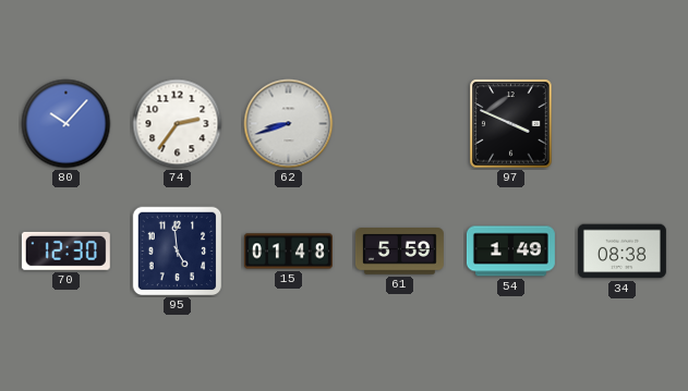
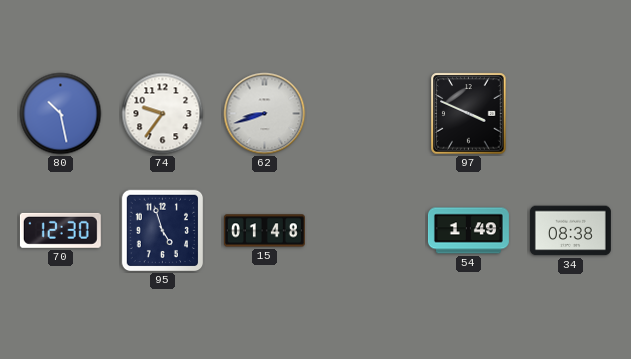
80: 10:07 -> 10:28 (61, 114)
74: 2:36 -> 9:36 (163, 114)
95: 4:59 -> 4:57 (163, 231)
61: 5:59 -> none (399, 252)
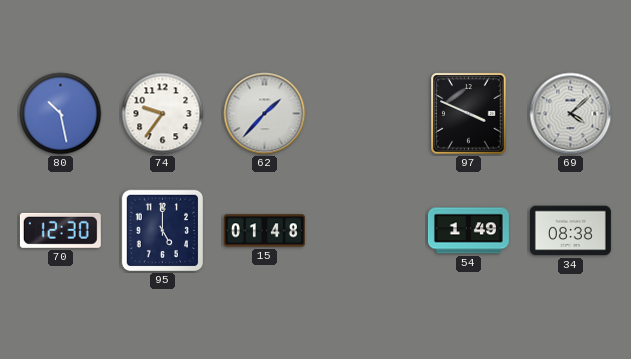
62: 8:42 -> 1:37 (265, 114)
69: none -> 4:08 (571, 114)
95: 4:57 -> 5:00 (163, 231)
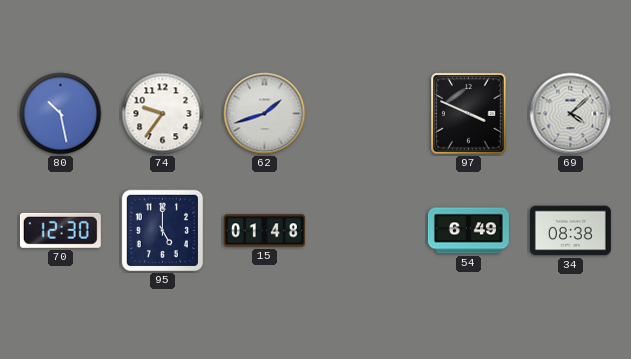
62: 1:37 -> 1:42 (265, 114)
54: 1:49 -> 6:49 (468, 231)
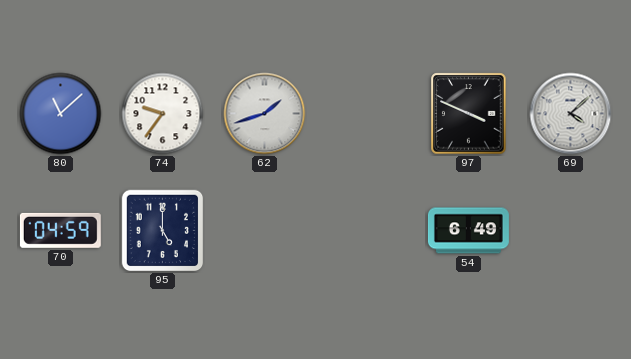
80: 10:28 -> 11:08 (61, 114)
70: 12:30 -> 04:59 (60, 230)
15: 01:48 -> none (264, 231)
34: 08:38 -> none (570, 231)
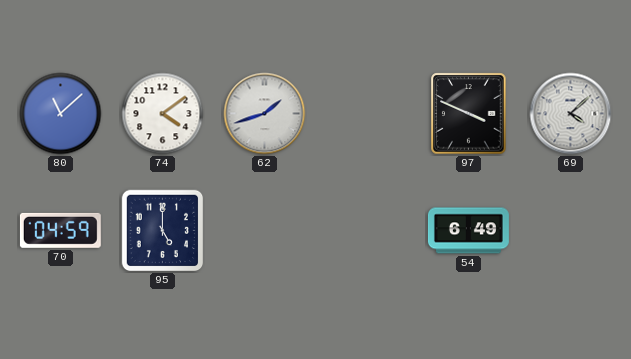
74: 9:36 -> 4:09 (163, 114)
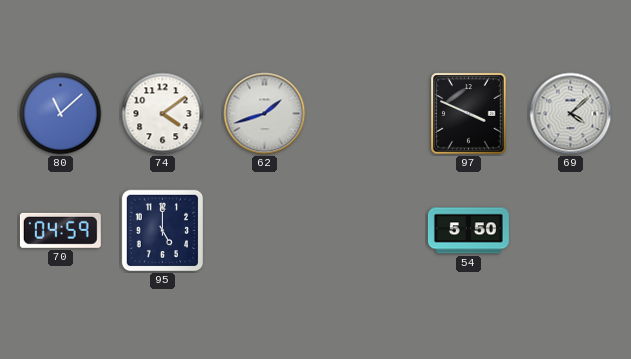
54: 6:49 -> 5:50 (468, 231)
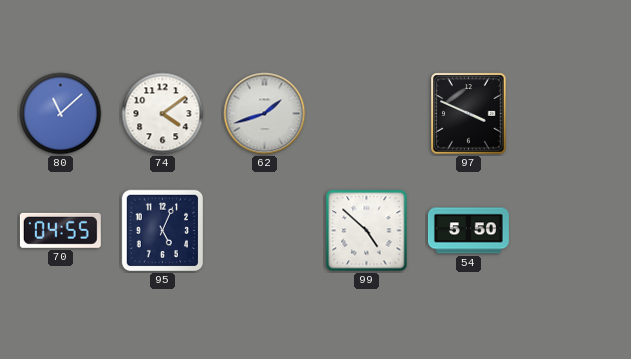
69: 4:08 -> none (571, 114)
70: 04:59 -> 04:55 (60, 230)
95: 5:00 -> 5:04 (163, 231)
99: none -> 4:52 (367, 231)
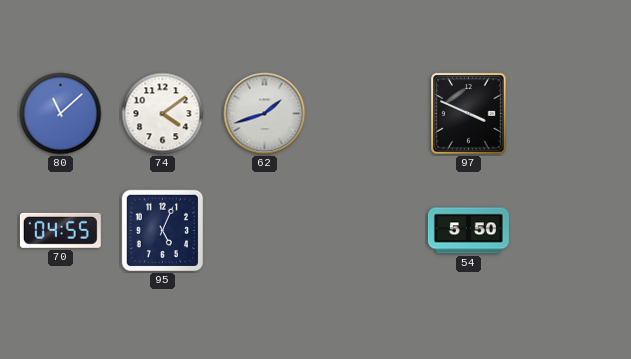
99: 4:52 -> none (367, 231)
